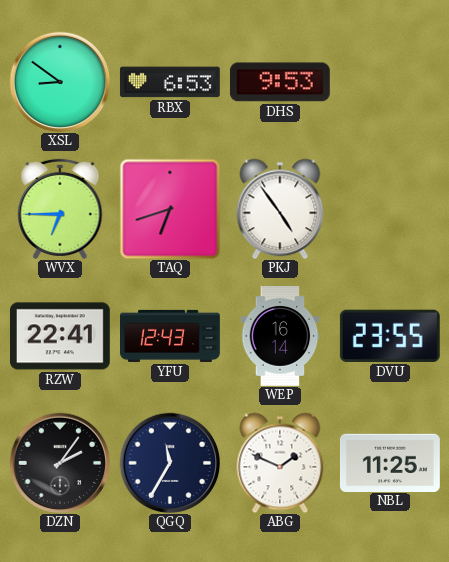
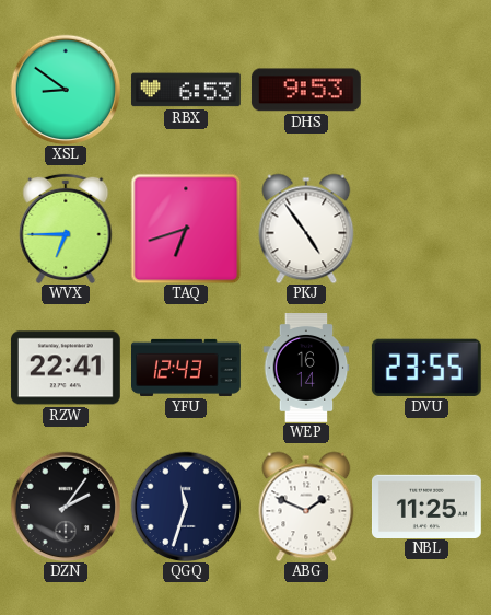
QGQ: 11:35 -> 11:33 (186, 507)
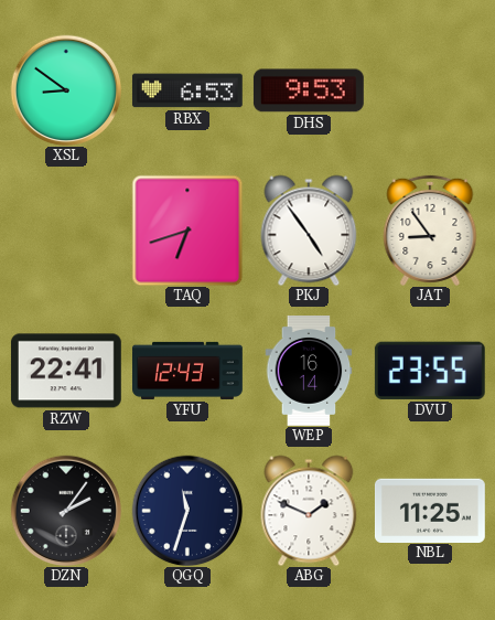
WVX: 6:45 -> none (66, 229)
JAT: none -> 8:54 (430, 231)
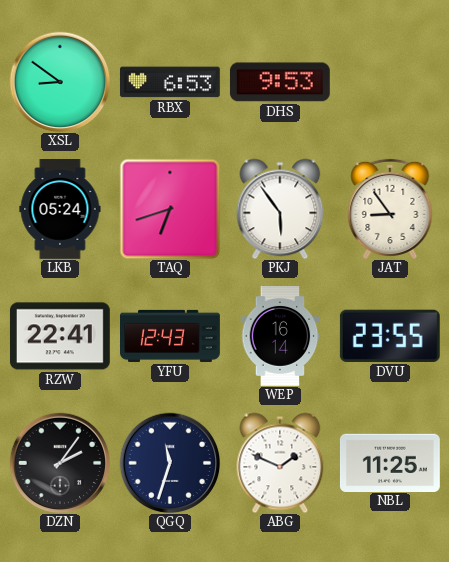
LKB: none -> 05:24 (60, 210)
PKJ: 4:54 -> 5:54 (280, 209)
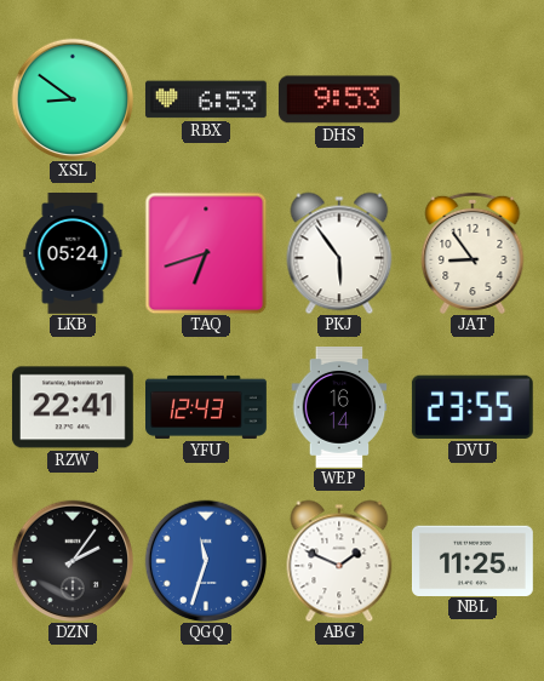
QGQ dial: navy -> blue (206, 561)
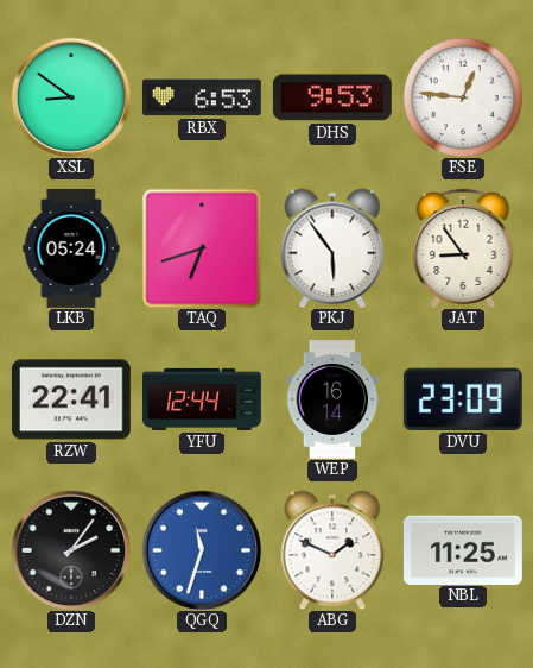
FSE: none -> 12:46 (463, 97)
YFU: 12:43 -> 12:44 (203, 399)
DVU: 23:55 -> 23:09 (463, 399)
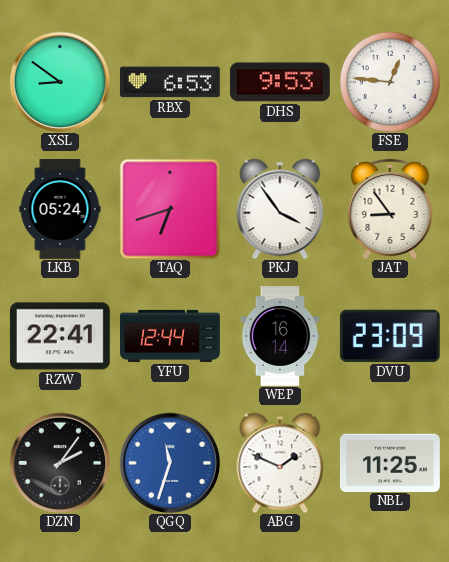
PKJ: 5:54 -> 3:54 (280, 209)
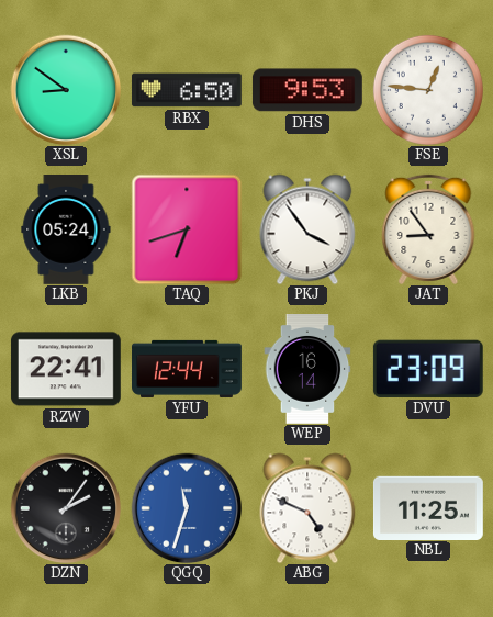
RBX: 6:53 -> 6:50 (187, 90)
ABG: 1:49 -> 4:49 (307, 508)
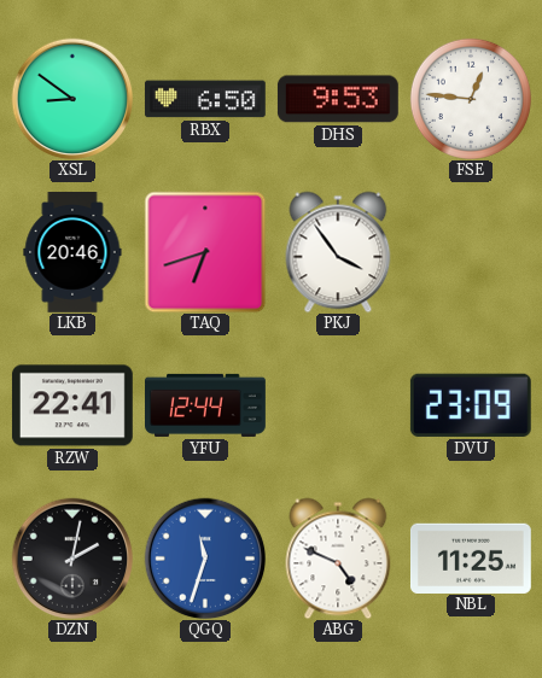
LKB: 05:24 -> 20:46 (72, 253)
JAT: 8:54 -> none (428, 229)
WEP: 16:14 -> none (307, 370)
DZN: 2:06 -> 2:02 (72, 559)
